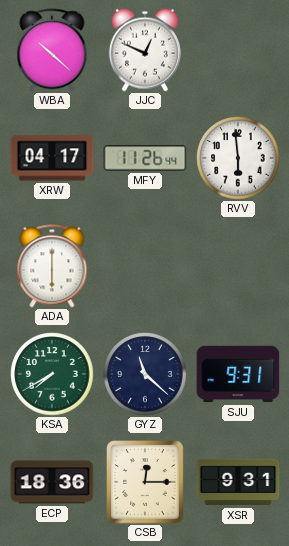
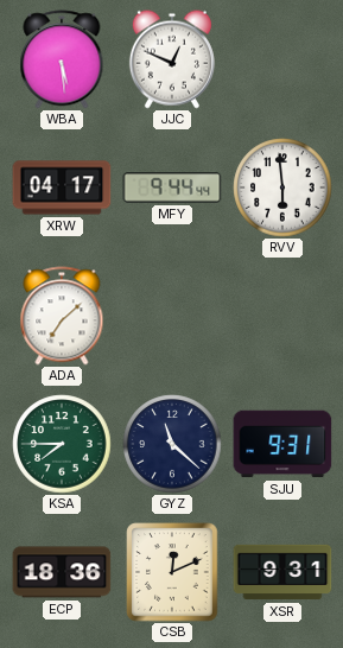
WBA: 10:22 -> 5:29 (62, 59)
MFY: 11:26 -> 9:44 (172, 188)
ADA: 6:00 -> 7:08 (62, 316)
KSA: 7:40 -> 7:45 (62, 444)
CSB: 12:15 -> 12:11 (172, 572)
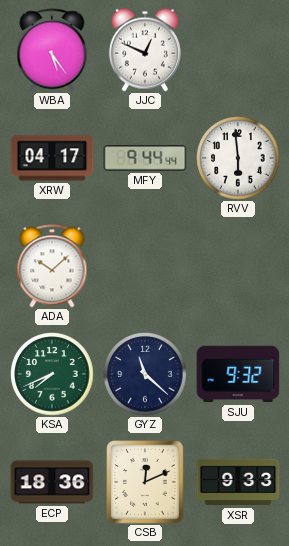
WBA: 5:29 -> 5:24 (52, 50)
ADA: 7:08 -> 10:08 (52, 266)
KSA: 7:45 -> 7:41 (52, 374)
SJU: 9:31 -> 9:32 (238, 374)
XSR: 9:31 -> 9:33 (238, 482)
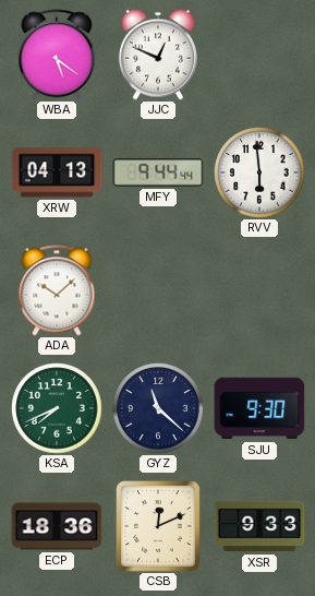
WBA: 5:24 -> 5:21 (57, 55)
XRW: 04:17 -> 04:13 (57, 172)
SJU: 9:32 -> 9:30 (259, 408)
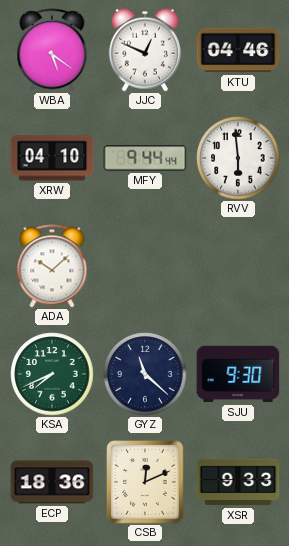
KTU: none -> 04:46 (238, 50)
XRW: 04:13 -> 04:10 (52, 158)
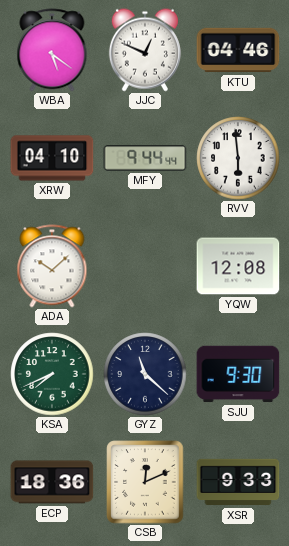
YQW: none -> 12:08 (238, 266)
